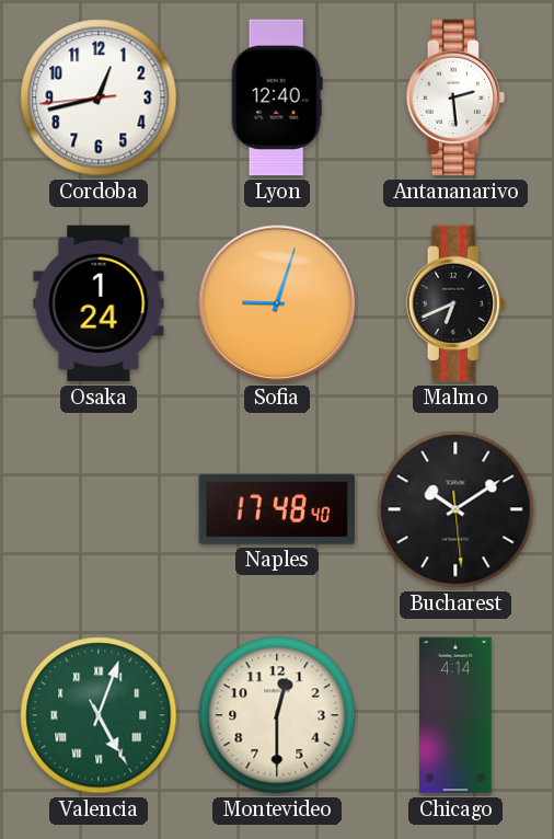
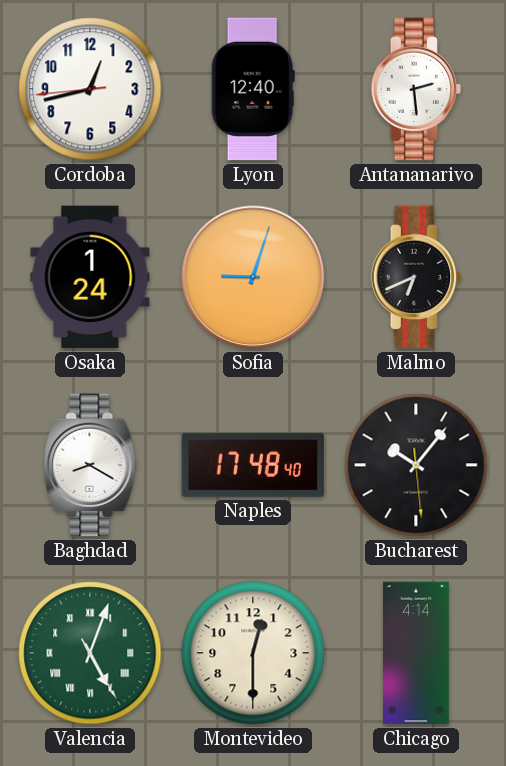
Baghdad: none -> 8:20 (90, 465)
Bucharest: 10:09 -> 10:06 (416, 465)
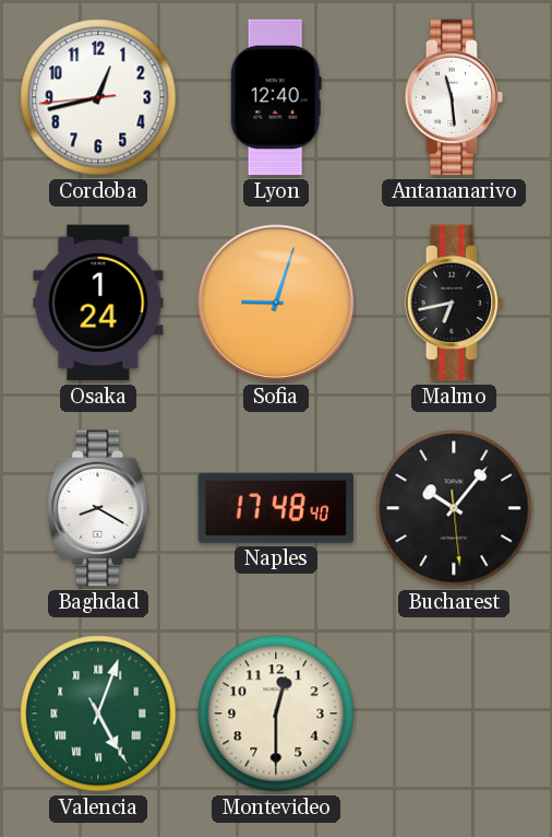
Antananarivo: 2:29 -> 11:29 (454, 97)
Malmo: 6:41 -> 6:43 (454, 303)
Chicago: 4:14 -> none (416, 653)
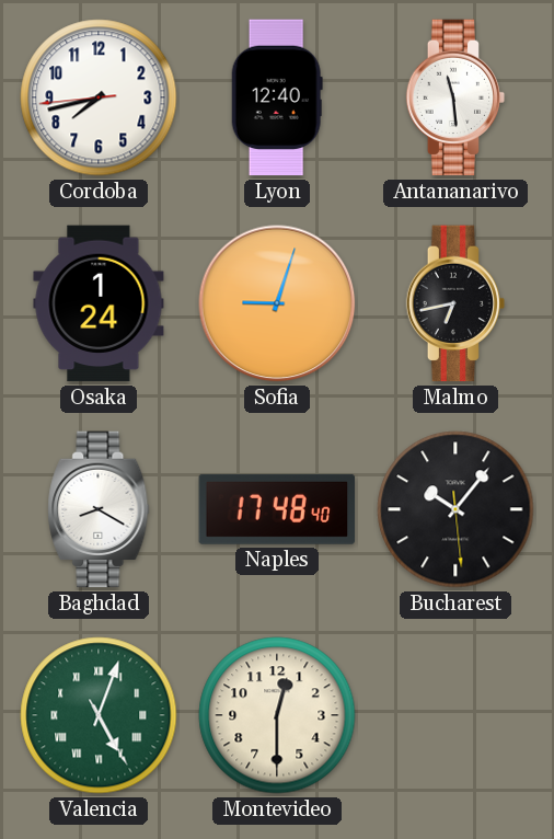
Cordoba: 12:42 -> 7:42 (99, 97)
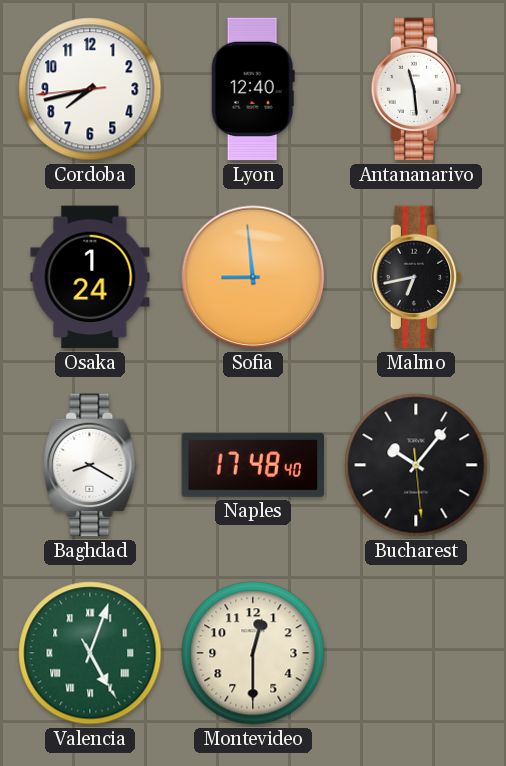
Sofia: 9:03 -> 8:59 (253, 277)
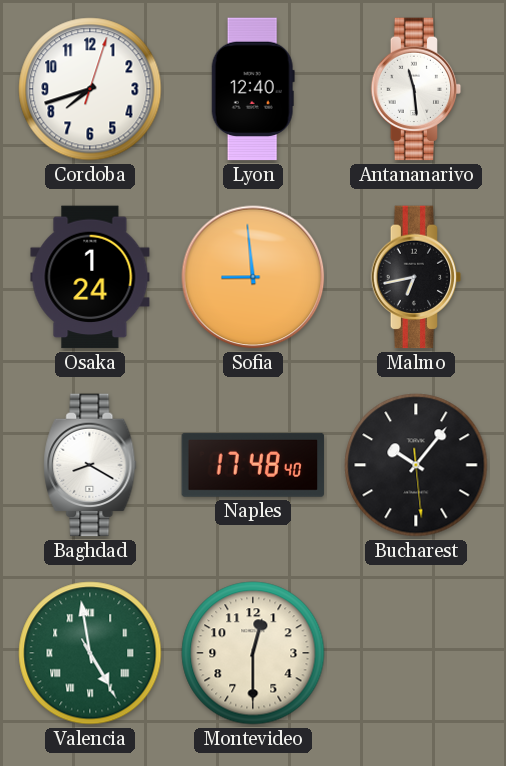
Cordoba: 7:42:44 -> 7:42:03 (90, 89)
Valencia: 5:03 -> 4:58 (90, 653)
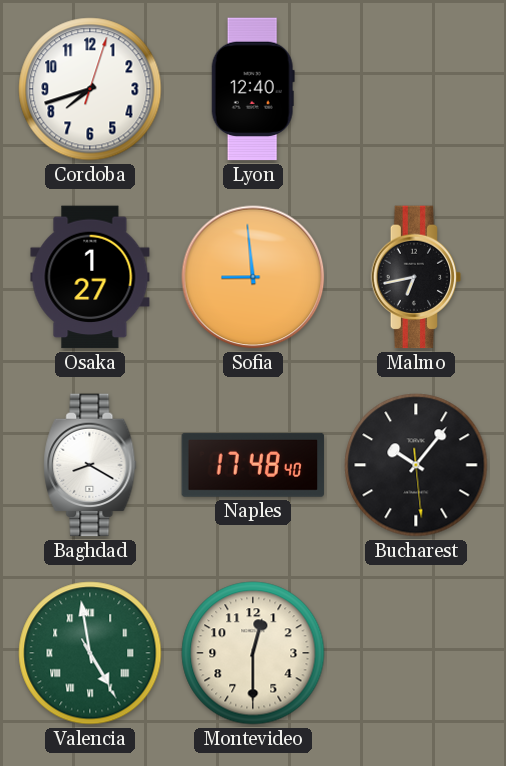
Antananarivo: 11:29 -> none (416, 89)
Osaka: 1:24 -> 1:27 (90, 277)
